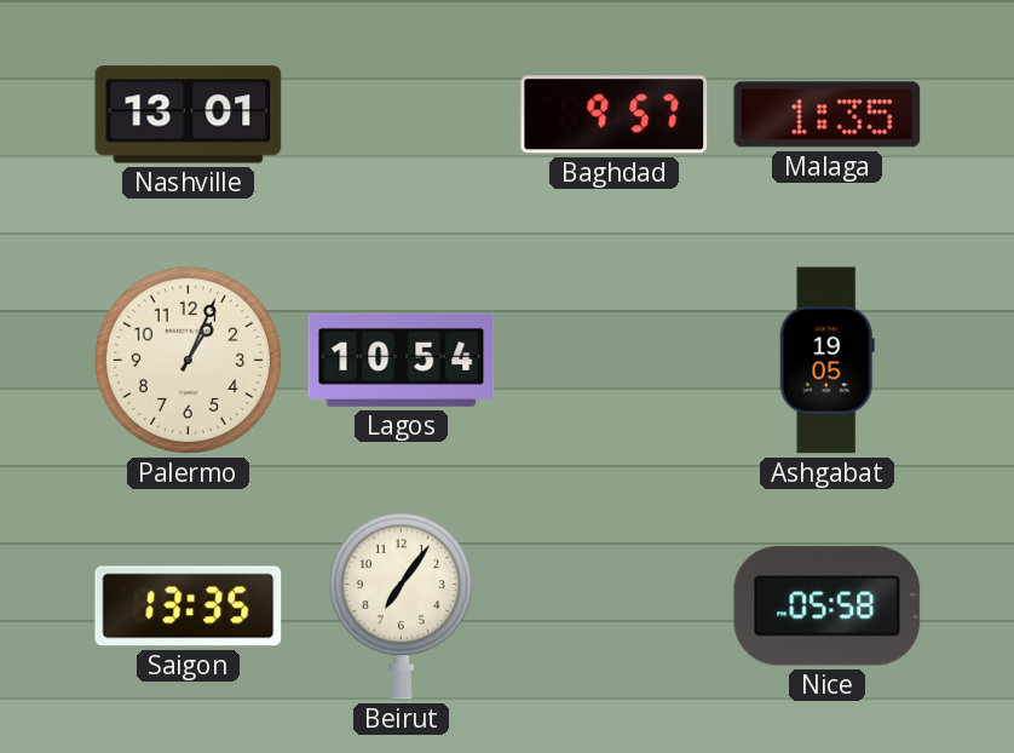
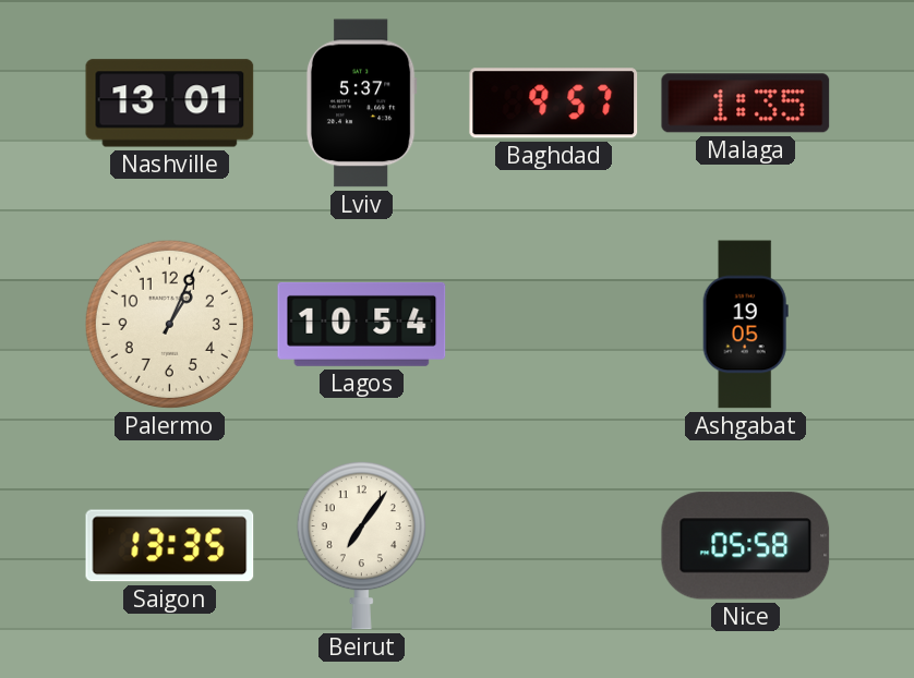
Lviv: none -> 5:37 (361, 104)
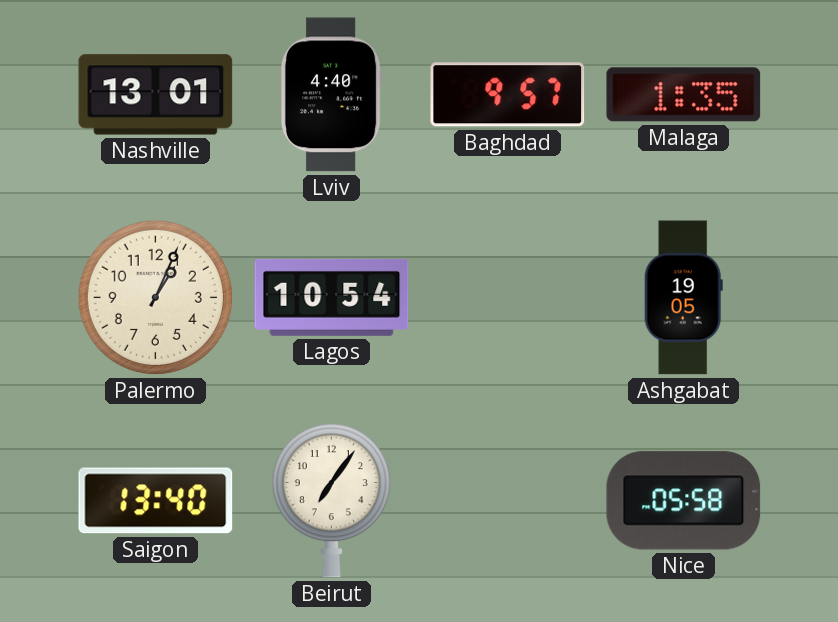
Lviv: 5:37 -> 4:40 (331, 95)
Saigon: 13:35 -> 13:40 (156, 501)
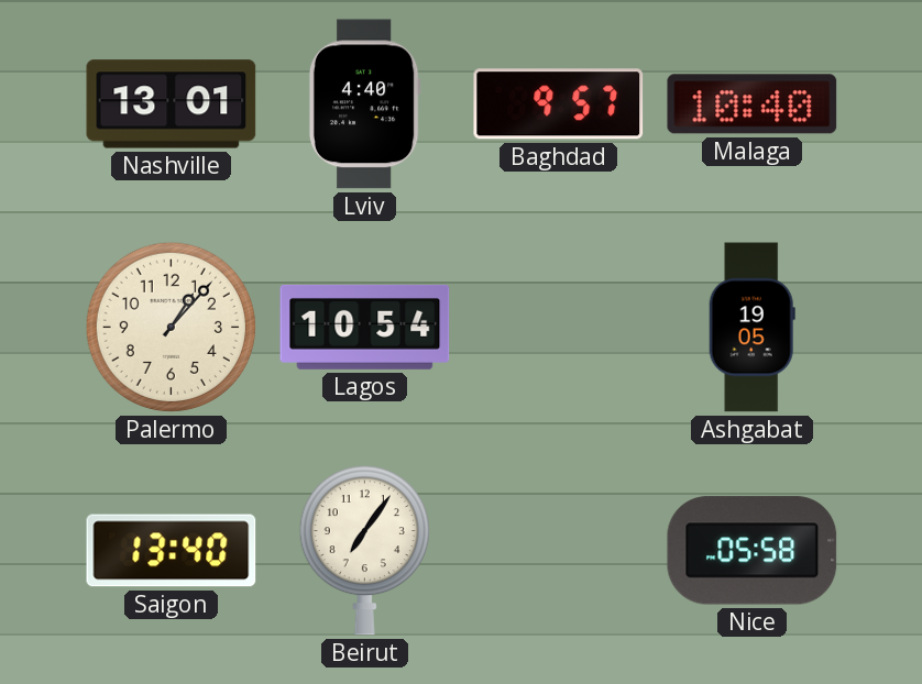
Malaga: 1:35 -> 10:40 (753, 104)
Palermo: 1:04 -> 1:07 (171, 327)
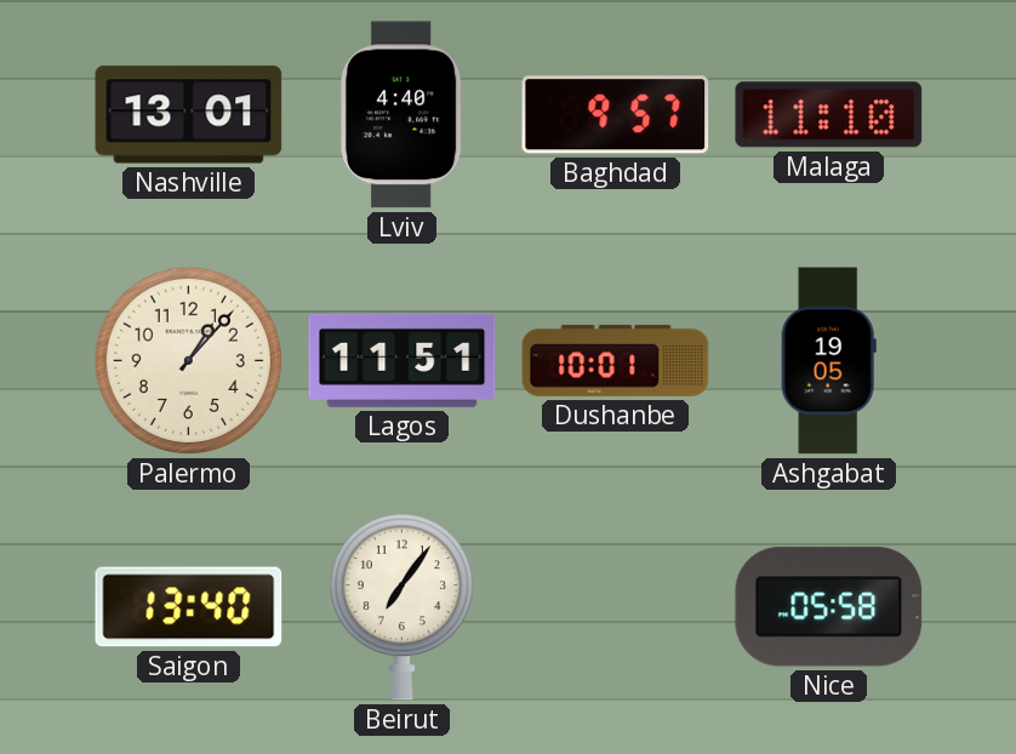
Malaga: 10:40 -> 11:10 (829, 115)
Lagos: 10:54 -> 11:51 (403, 360)
Dushanbe: none -> 10:01 (616, 360)
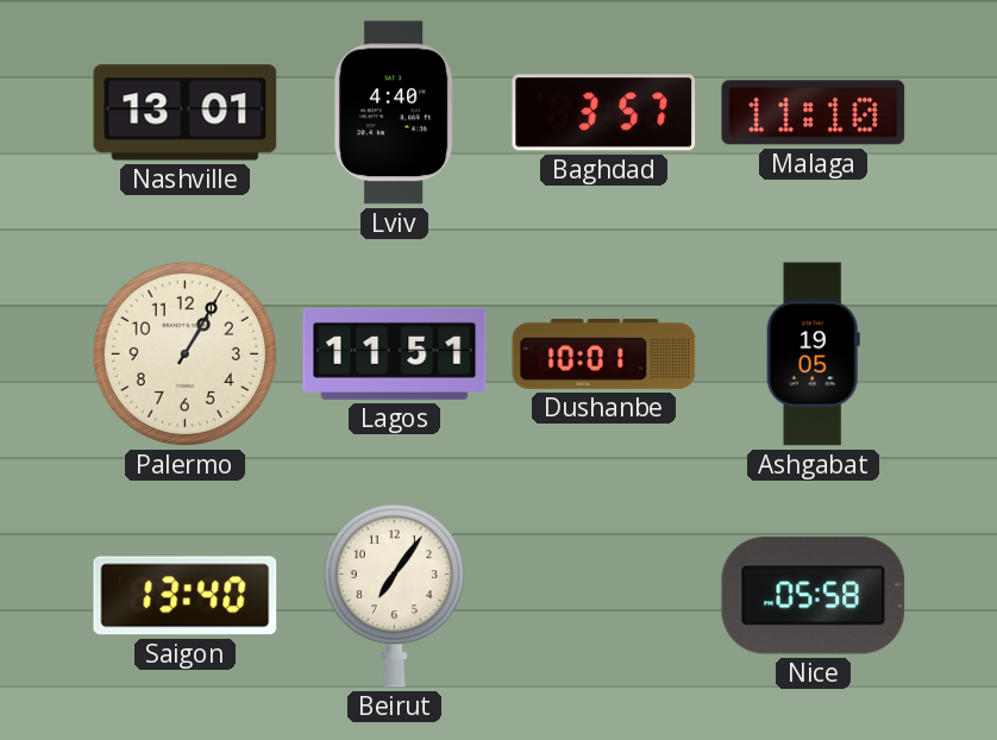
Baghdad: 9:57 -> 3:57 (604, 113)
Palermo: 1:07 -> 1:05 (184, 353)
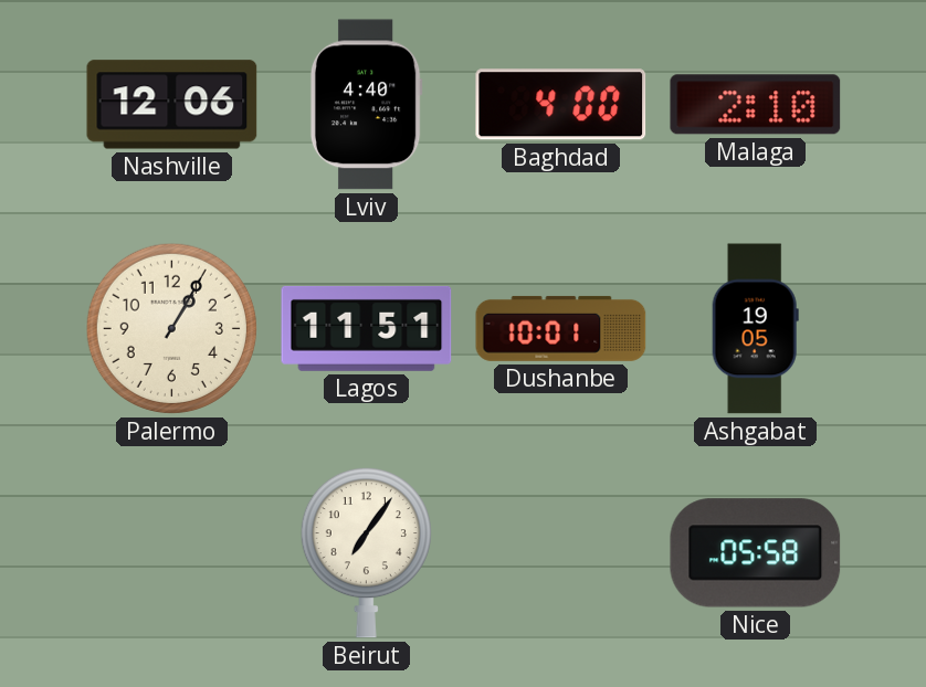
Nashville: 13:01 -> 12:06 (172, 105)
Baghdad: 3:57 -> 4:00 (561, 105)
Malaga: 11:10 -> 2:10 (756, 105)
Saigon: 13:40 -> none (186, 596)
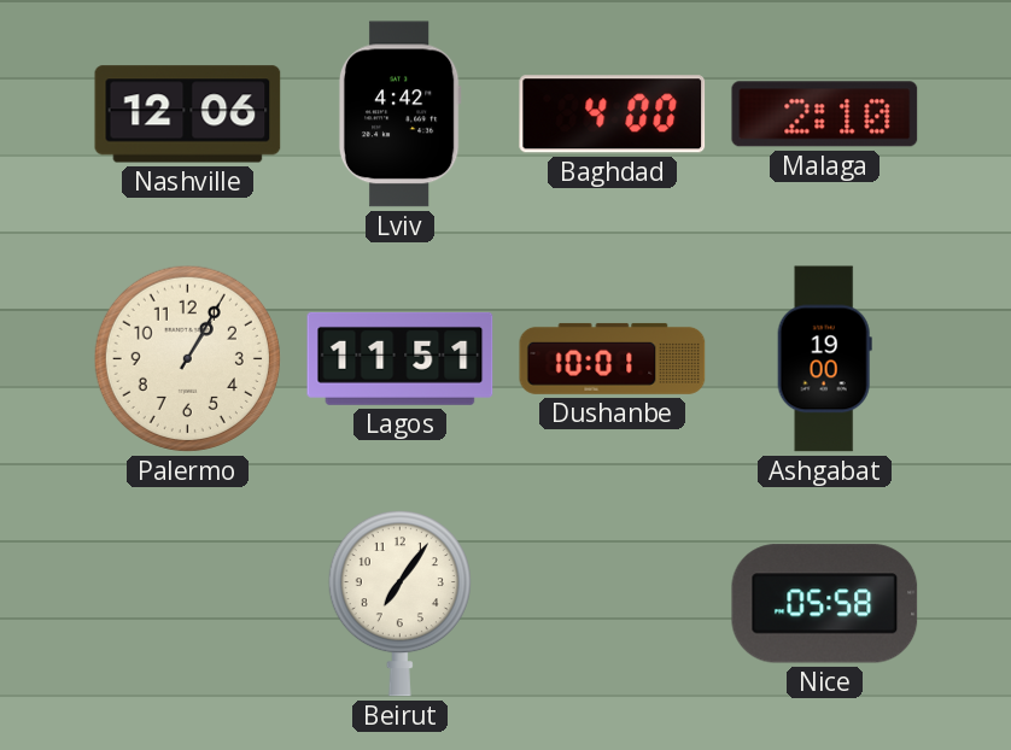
Lviv: 4:40 -> 4:42 (399, 115)
Ashgabat: 19:05 -> 19:00 (824, 359)
